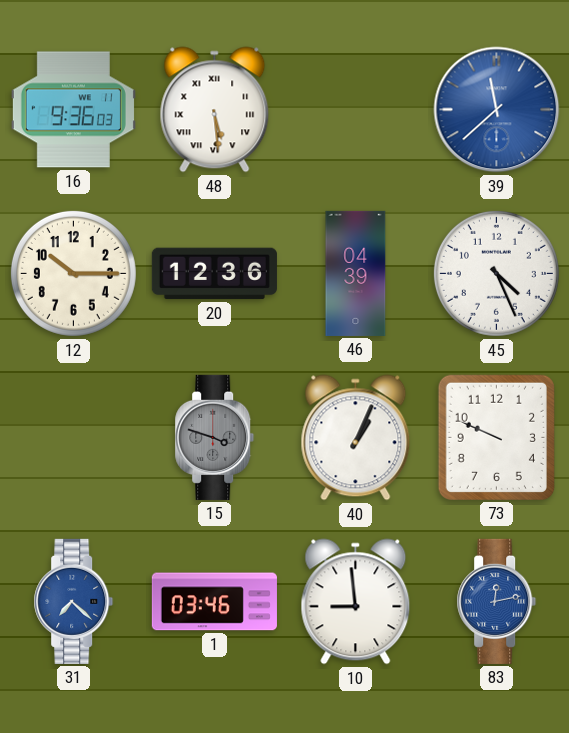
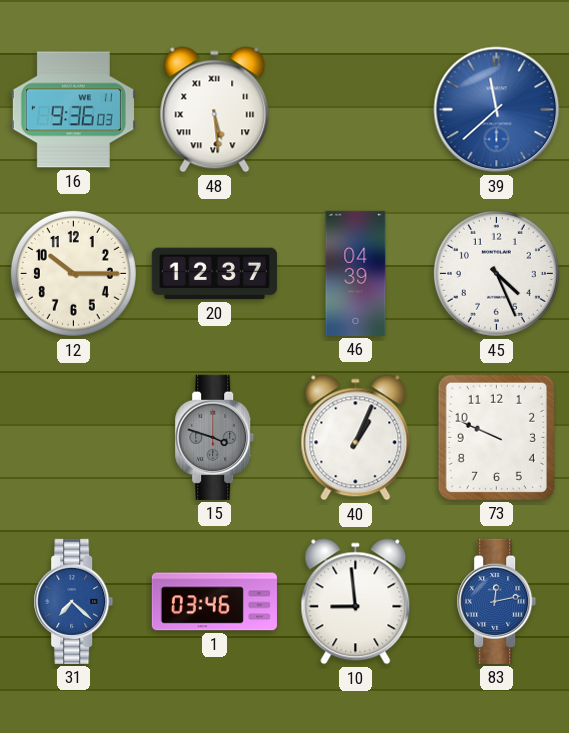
20: 12:36 -> 12:37 (214, 274)
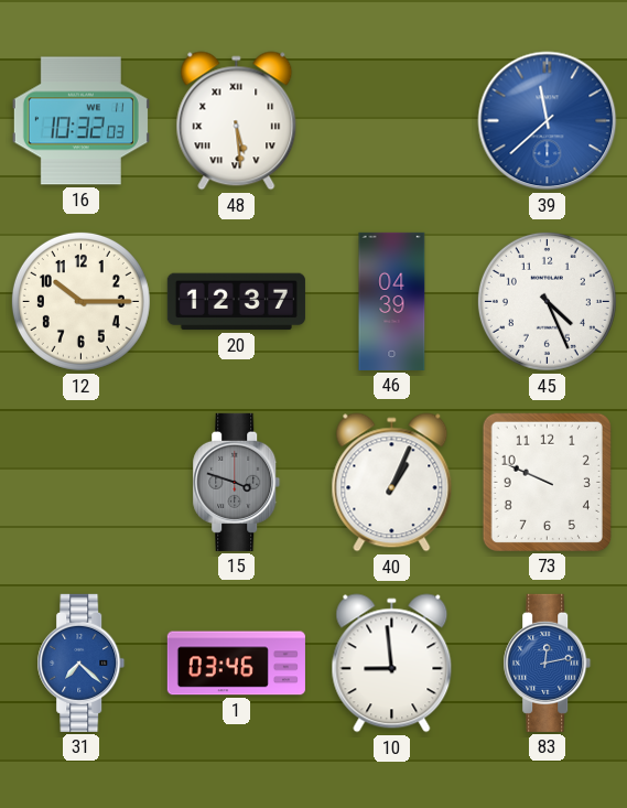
16: 9:36 -> 10:32 (80, 121)
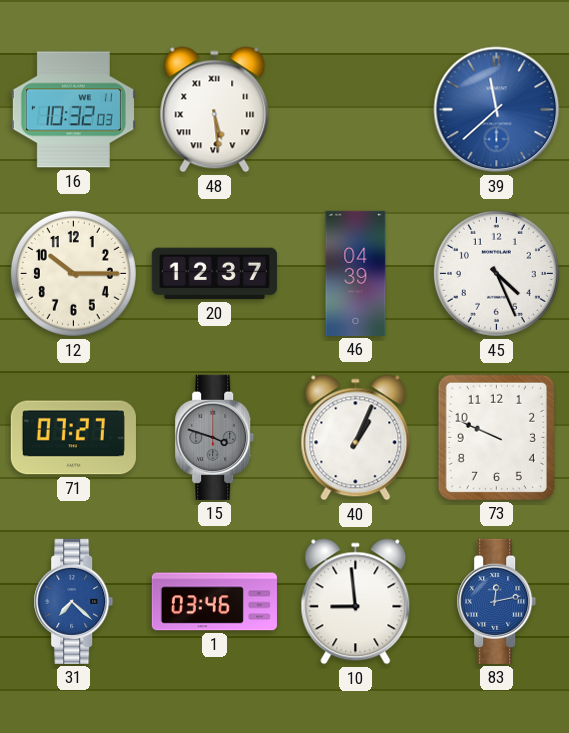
71: none -> 07:27 (73, 438)
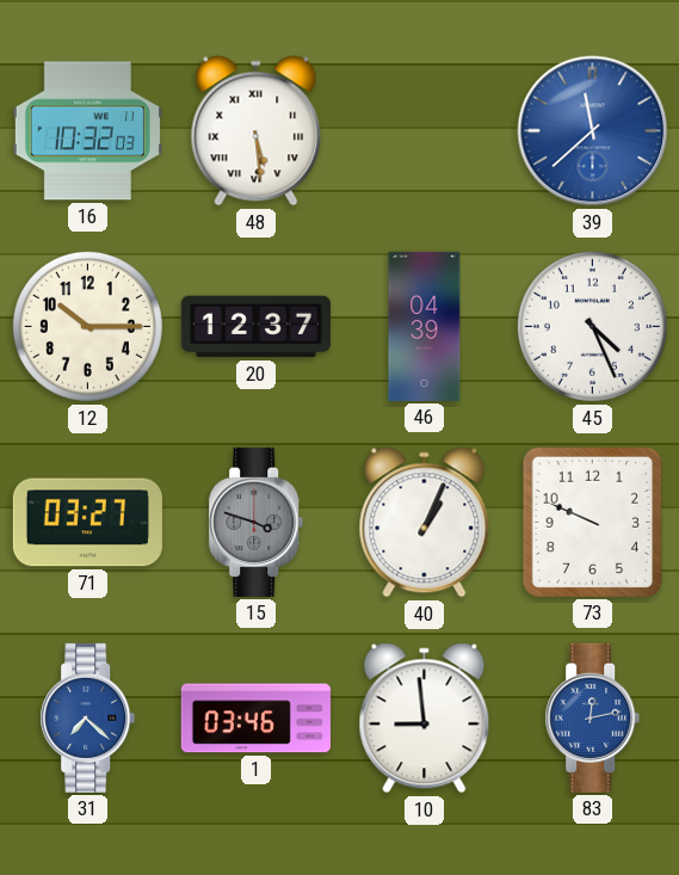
71: 07:27 -> 03:27 (87, 523)
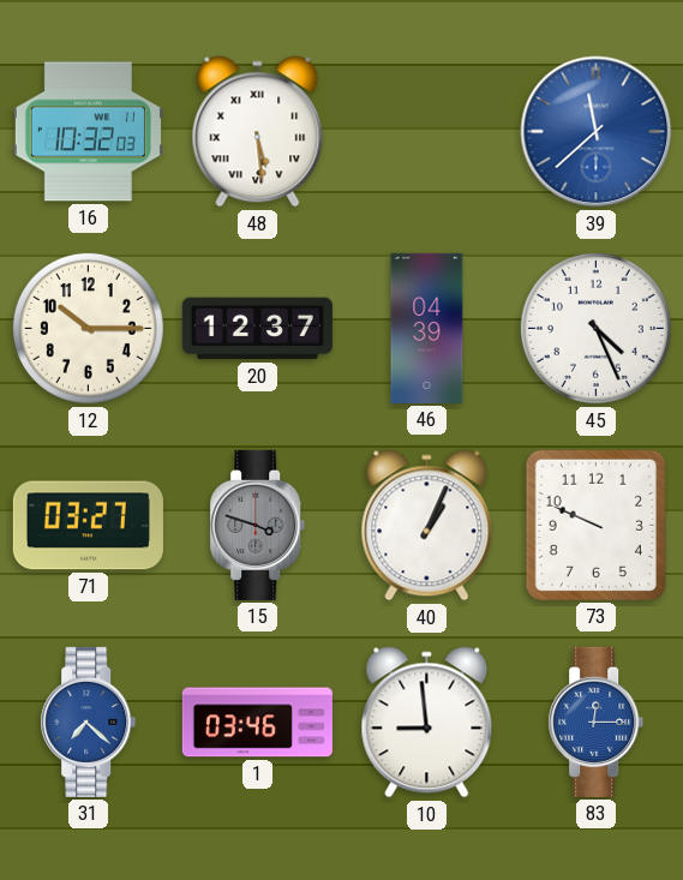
83: 12:13 -> 12:15 (597, 722)
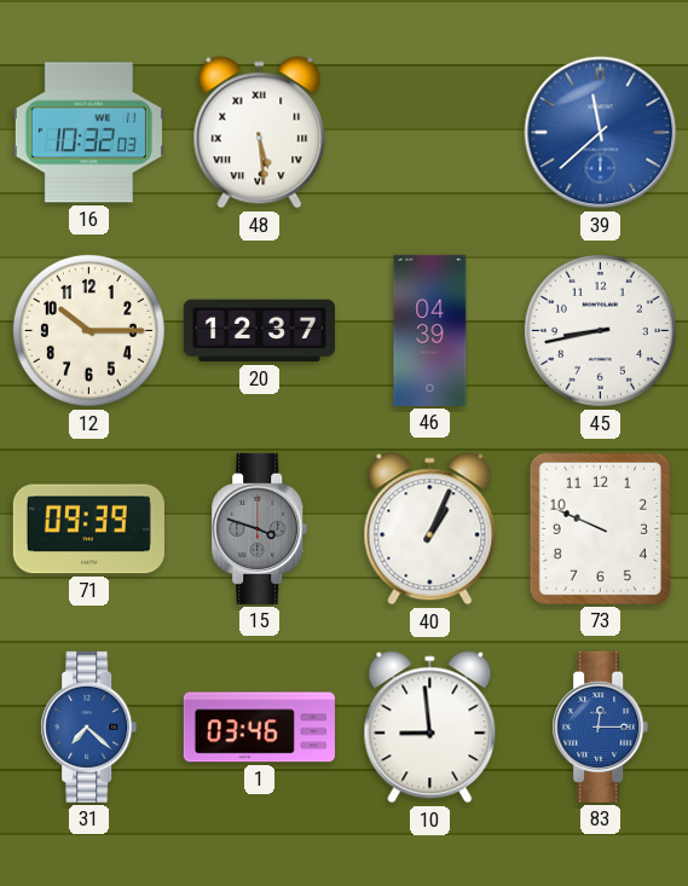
45: 4:26 -> 8:43 (600, 330)
71: 03:27 -> 09:39 (88, 529)
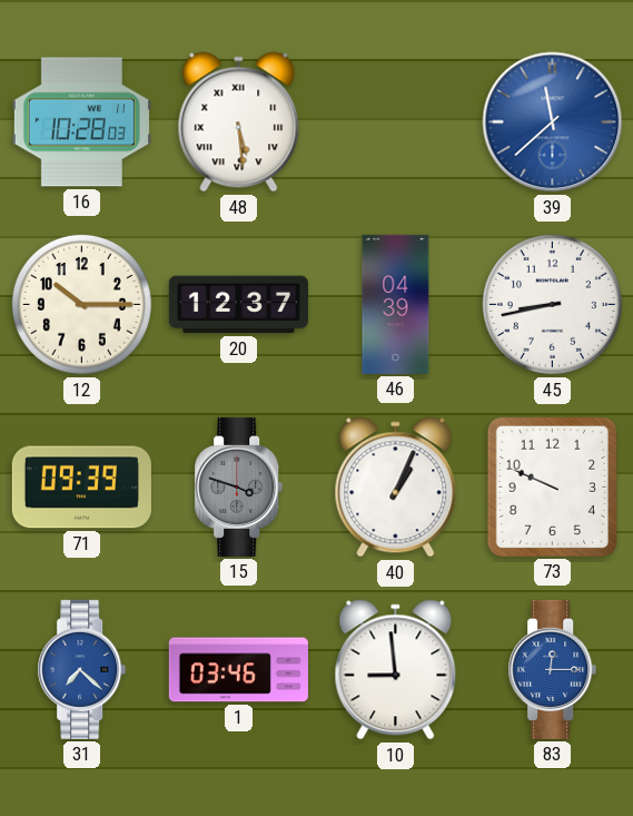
16: 10:32 -> 10:28 (81, 122)
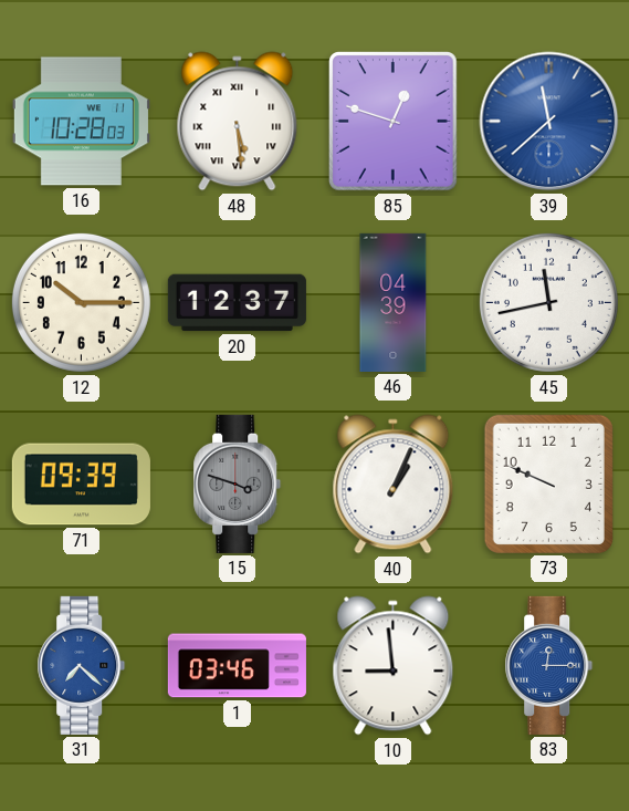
85: none -> 12:48 (394, 122)
45: 8:43 -> 11:43 (548, 302)
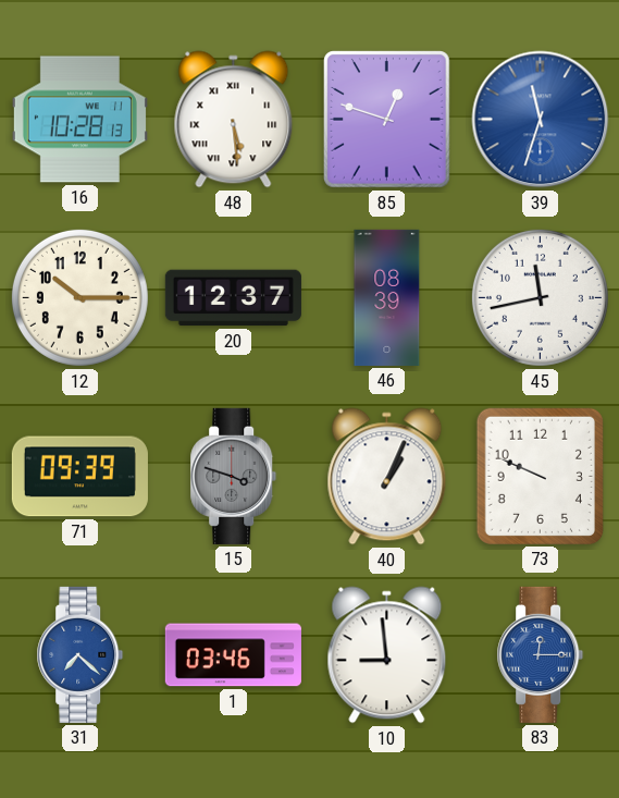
16: 10:28:03 -> 10:28:13 (79, 120)
39: 11:38 -> 11:33 (541, 120)
46: 04:39 -> 08:39 (387, 297)
